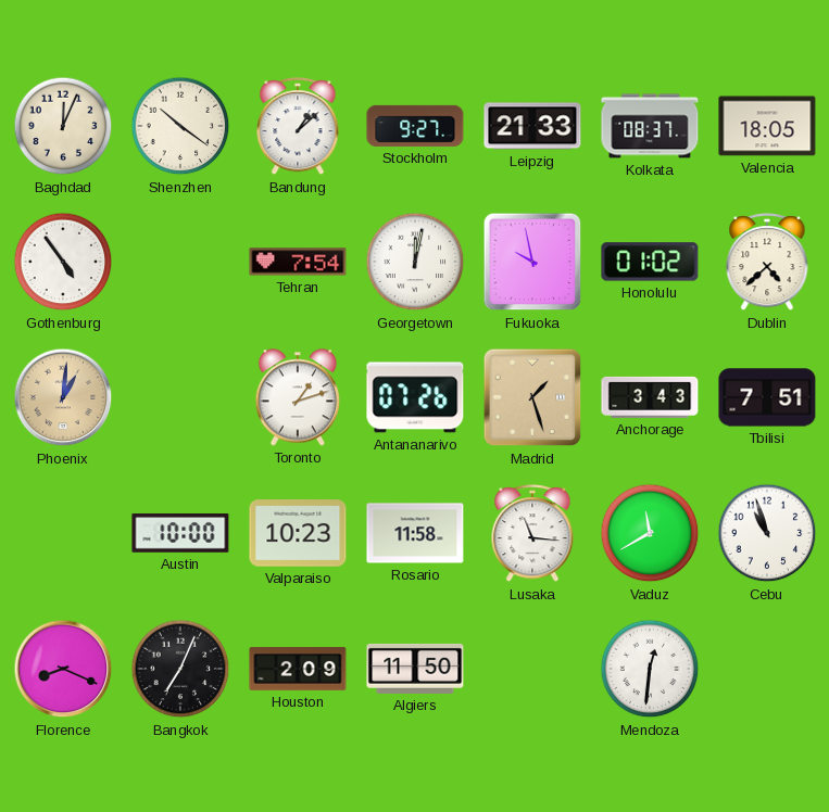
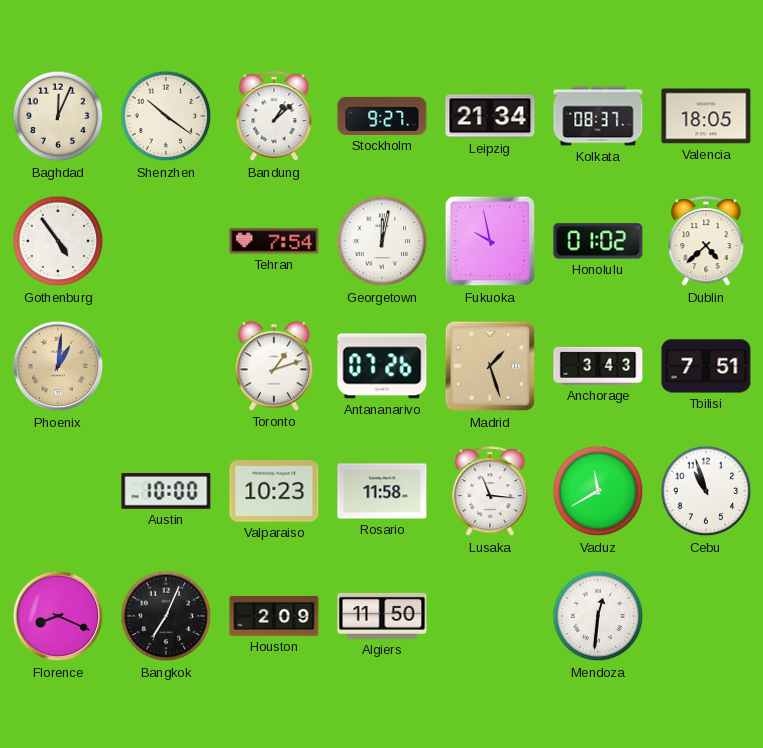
Leipzig: 21:33 -> 21:34 (490, 116)
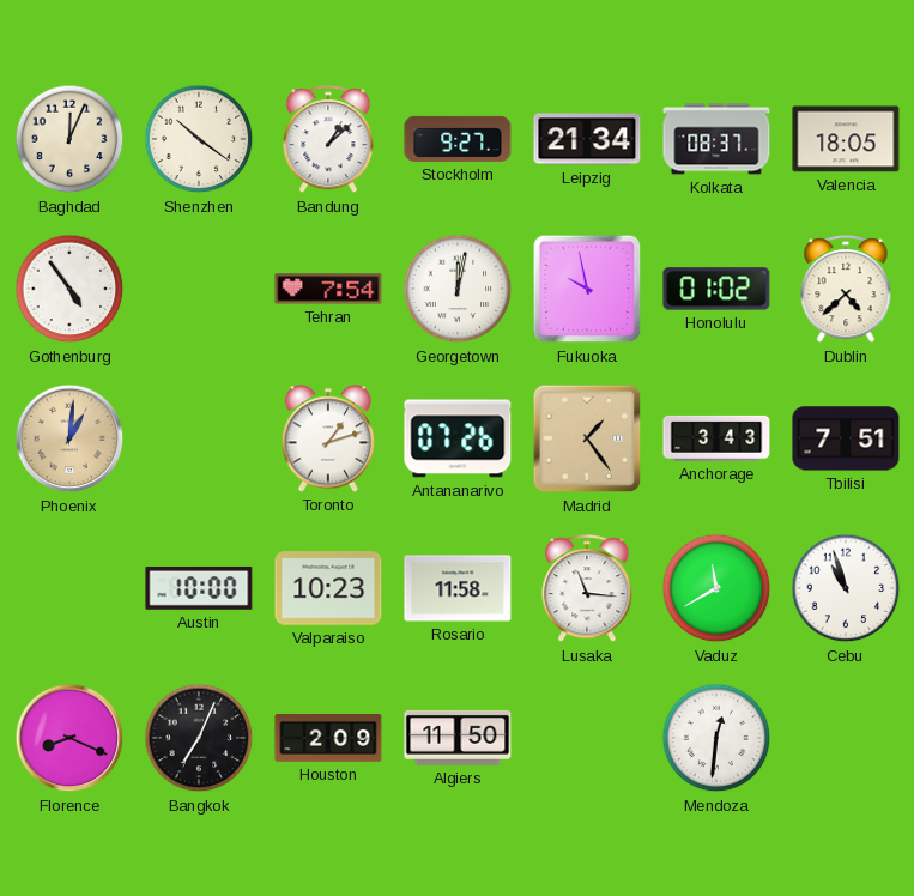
Madrid: 1:27 -> 1:24 (587, 438)
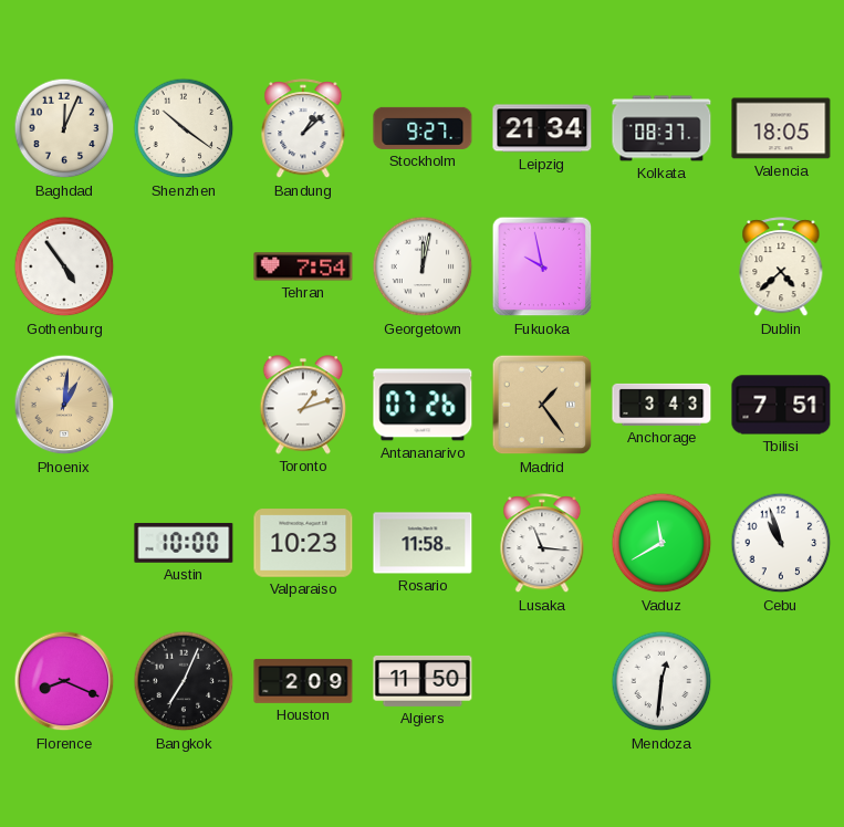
Honolulu: 01:02 -> none (716, 289)
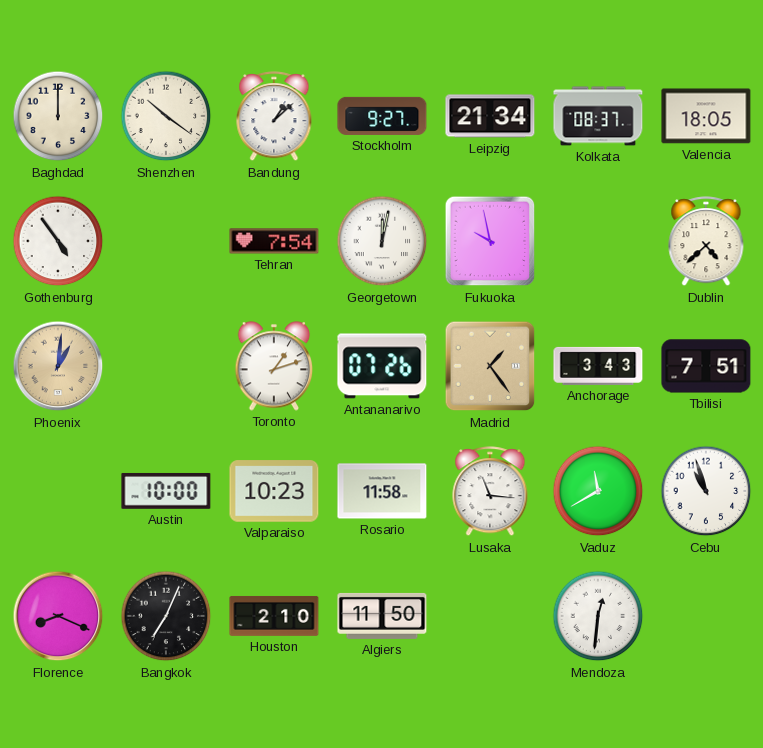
Baghdad: 12:04 -> 12:00 (58, 116)
Houston: 2:09 -> 2:10 (274, 616)
